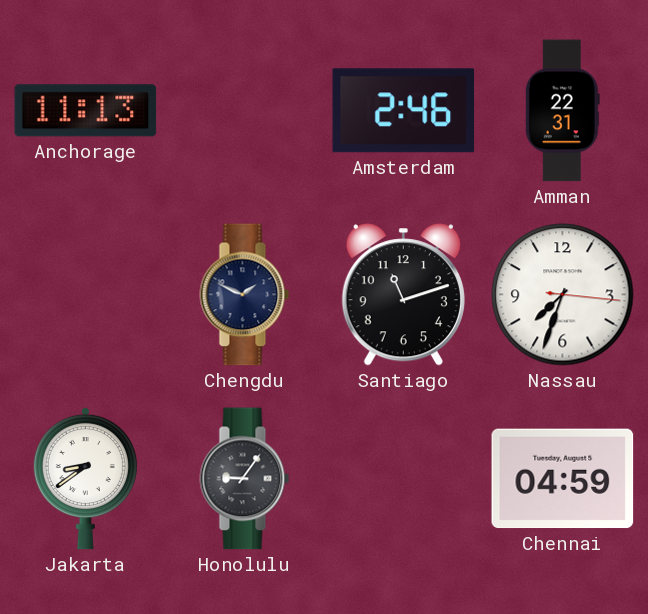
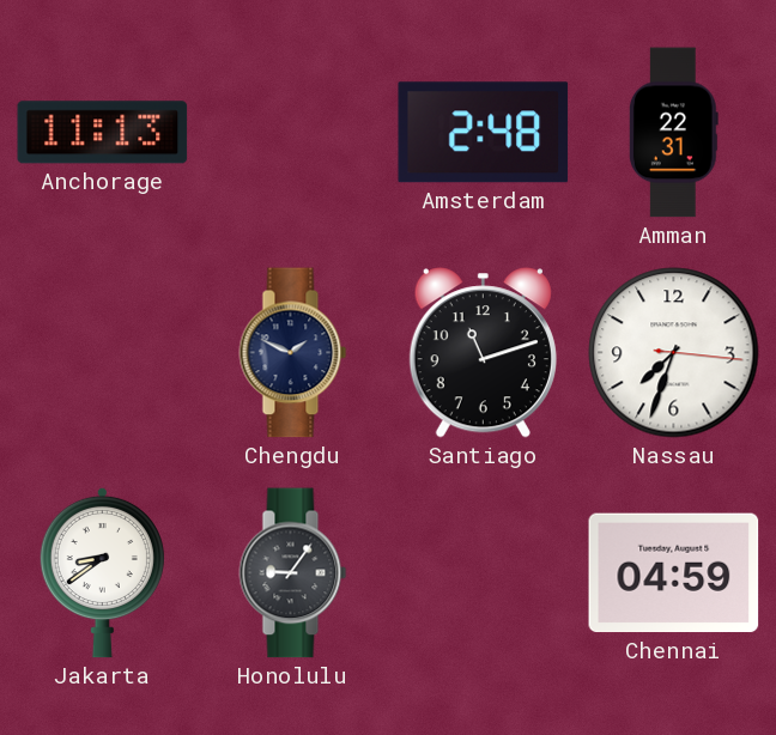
Amsterdam: 2:46 -> 2:48 (484, 133)
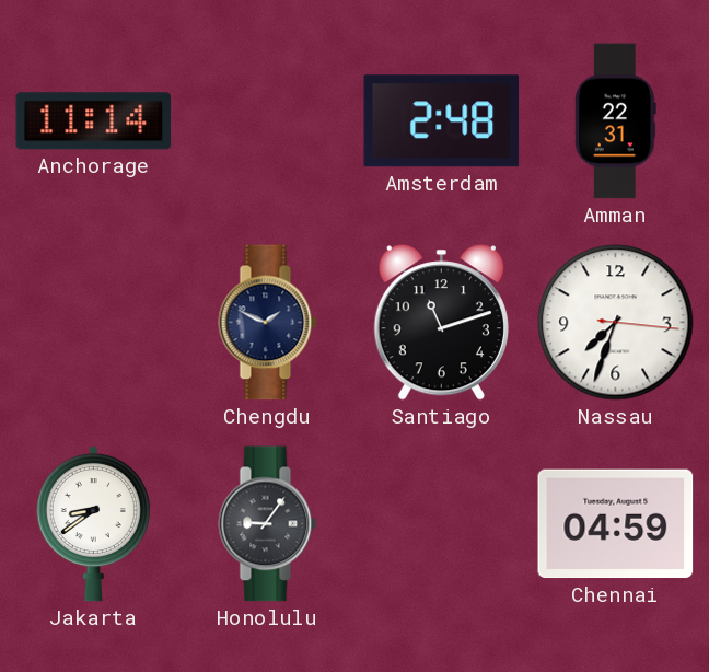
Anchorage: 11:13 -> 11:14 (94, 121)
